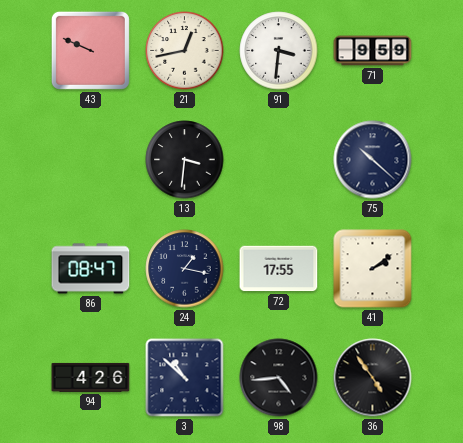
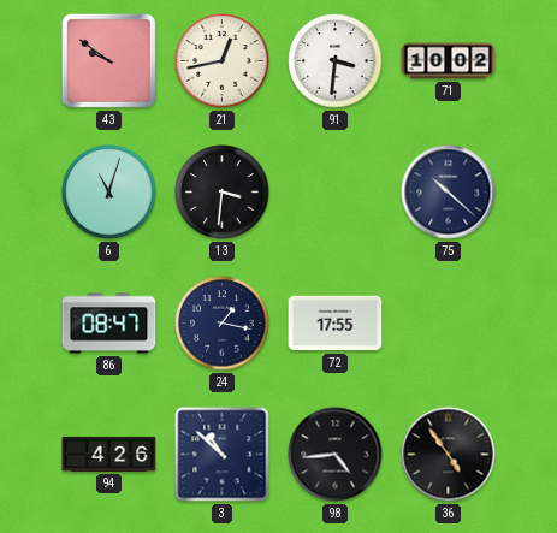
43: 9:49 -> 9:51 (108, 60)
71: 9:59 -> 10:02 (449, 61)
6: none -> 11:03 (109, 193)
41: 2:09 -> none (373, 269)
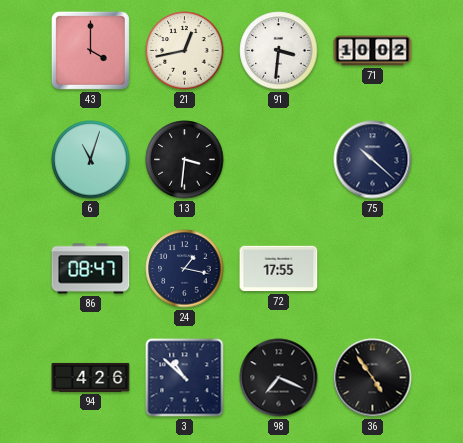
43: 9:51 -> 4:00 (90, 50)
98: 4:44 -> 7:19 (279, 378)
